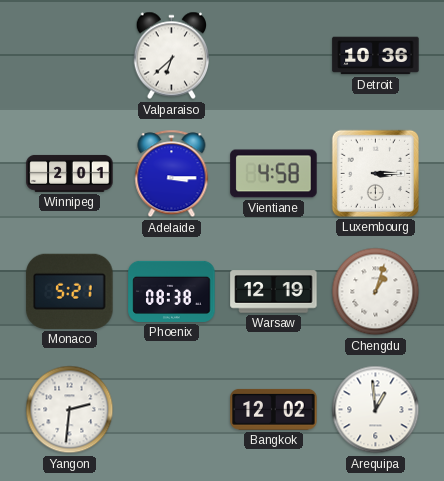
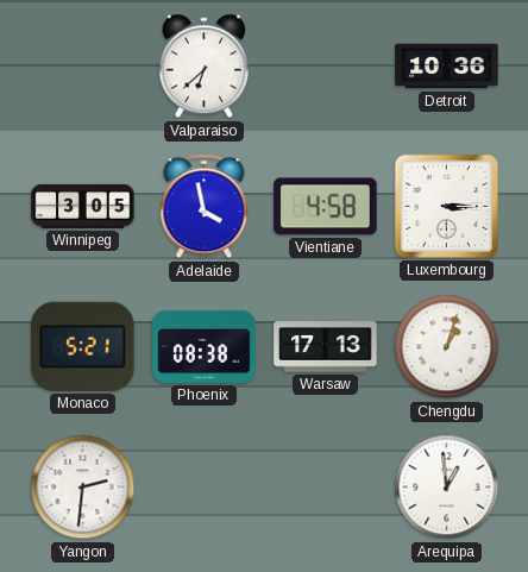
Winnipeg: 2:01 -> 3:05 (83, 206)
Adelaide: 3:15 -> 3:58 (205, 207)
Warsaw: 12:19 -> 17:13 (326, 347)
Bangkok: 12:02 -> none (274, 409)
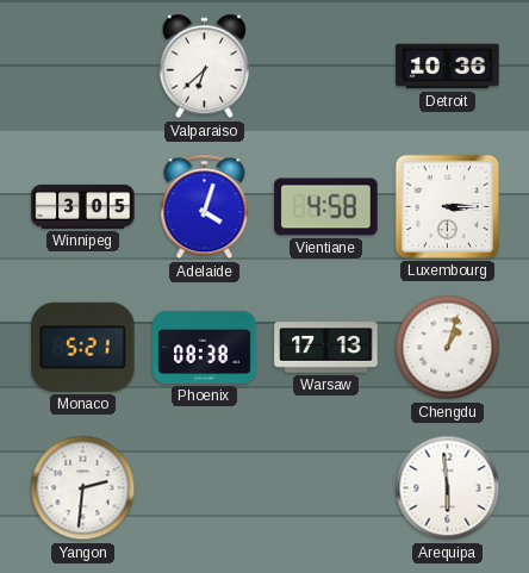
Adelaide: 3:58 -> 4:03 (205, 207)
Arequipa: 12:59 -> 5:59 (448, 488)
